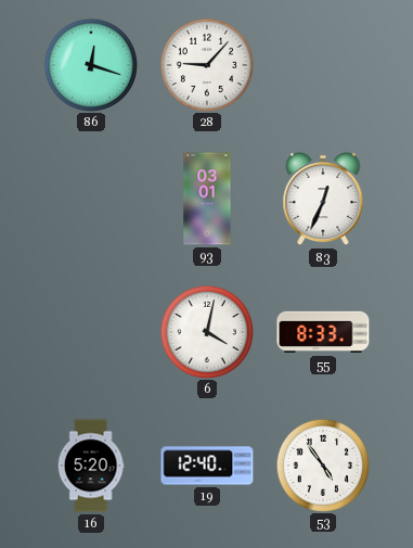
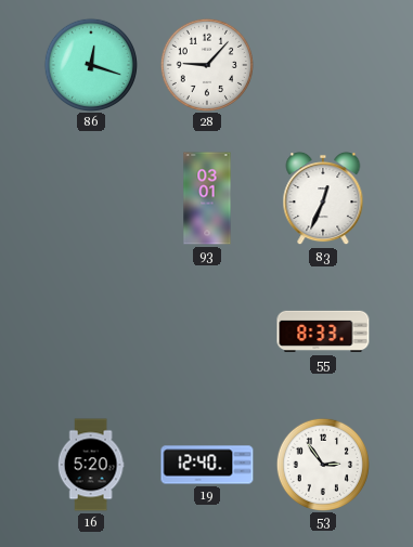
6: 4:02 -> none (206, 331)
53: 4:54 -> 2:54 (322, 464)
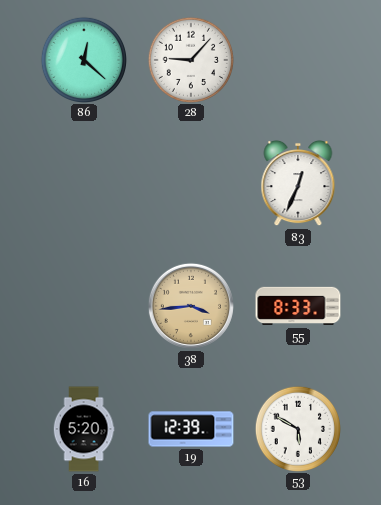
86: 12:18 -> 12:22 (83, 59)
93: 03:01 -> none (207, 198)
38: none -> 3:44 (191, 306)
19: 12:40 -> 12:39 (191, 429)
53: 2:54 -> 5:50 (297, 428)
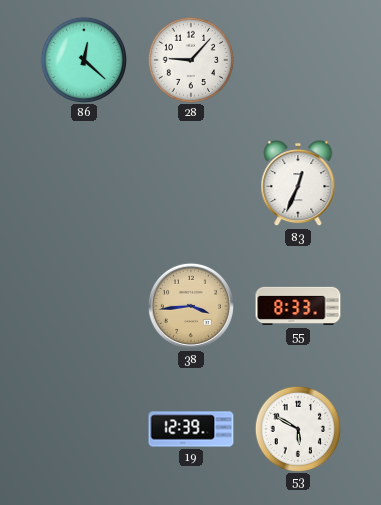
16: 5:20 -> none (84, 429)
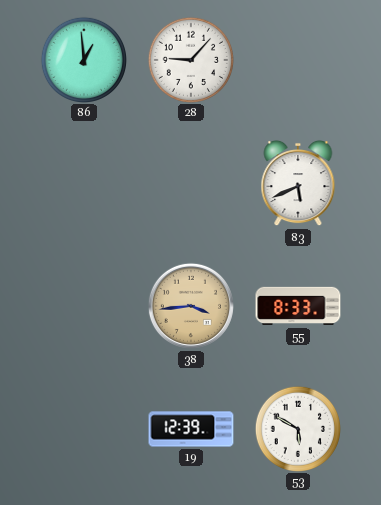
86: 12:22 -> 12:59 (83, 59)
83: 12:34 -> 5:41 (298, 183)
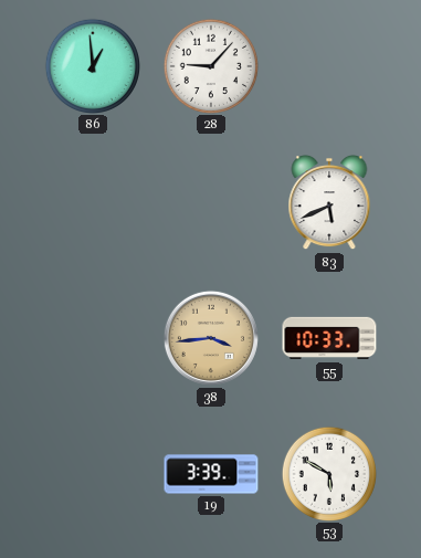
55: 8:33 -> 10:33 (329, 338)
19: 12:39 -> 3:39 (211, 474)
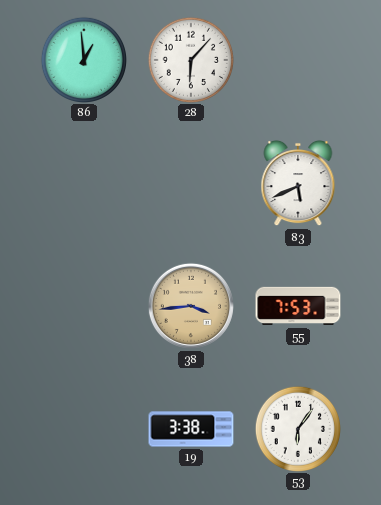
28: 9:07 -> 6:07 (190, 59)
55: 10:33 -> 7:53 (298, 306)
19: 3:39 -> 3:38 (191, 429)
53: 5:50 -> 6:06 (297, 428)
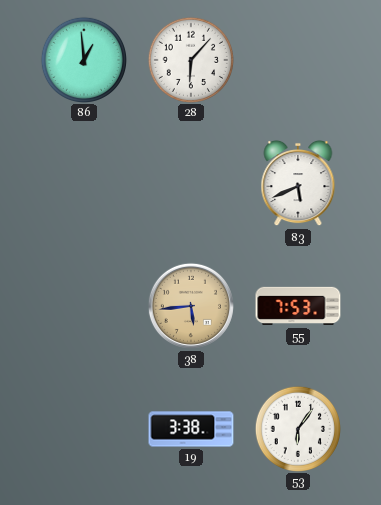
38: 3:44 -> 5:44 (191, 306)
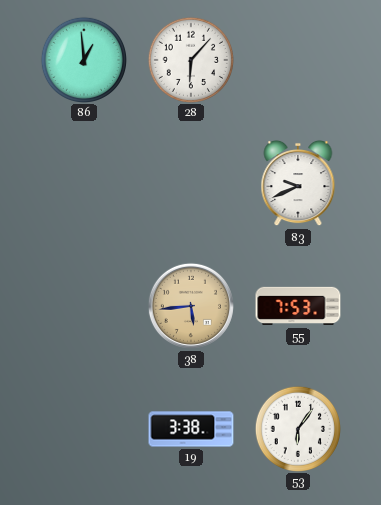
83: 5:41 -> 9:41 (298, 183)
